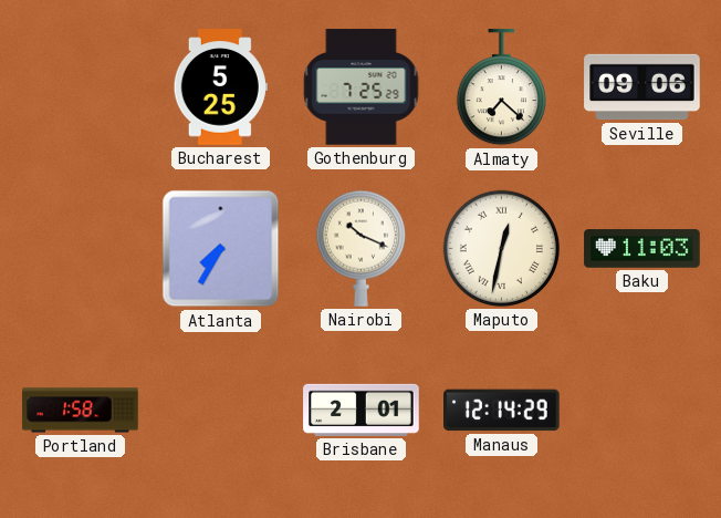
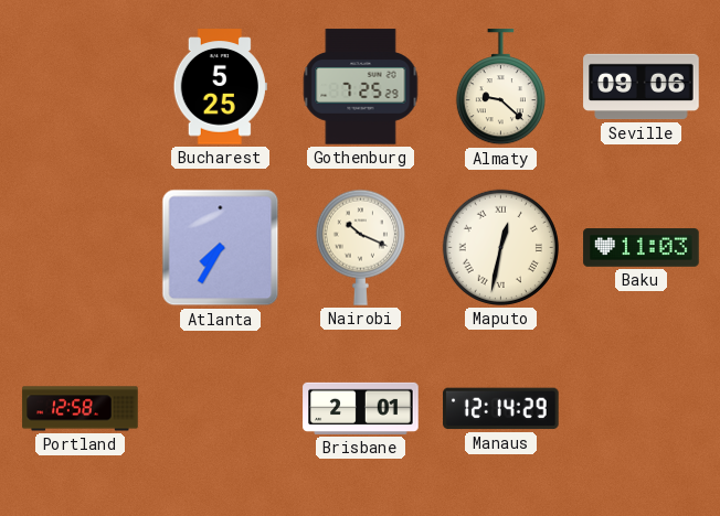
Almaty: 7:22 -> 9:22 (500, 87)
Portland: 1:58 -> 12:58 (81, 409)
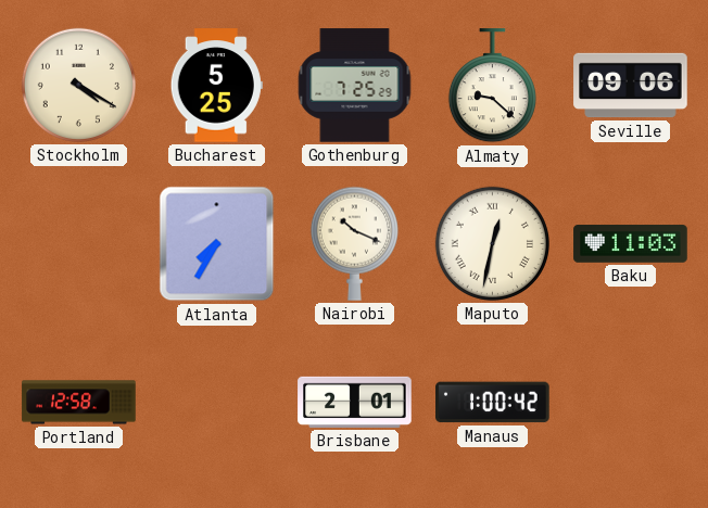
Stockholm: none -> 4:20 (78, 85)
Manaus: 12:14 -> 1:00 (493, 403)
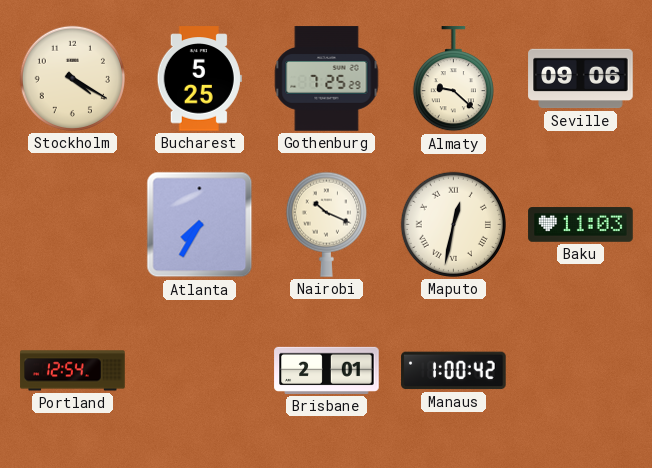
Portland: 12:58 -> 12:54 (73, 371)
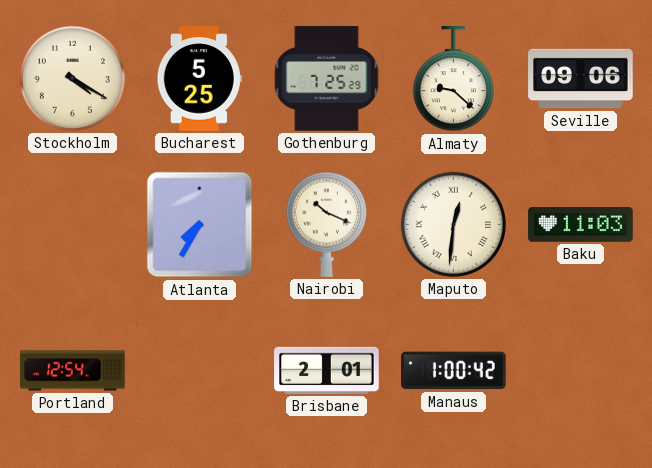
Maputo: 12:32 -> 12:31 (453, 224)
